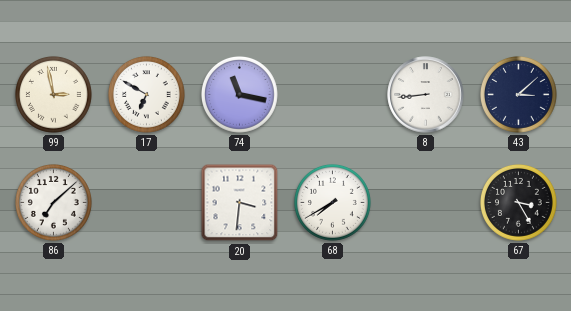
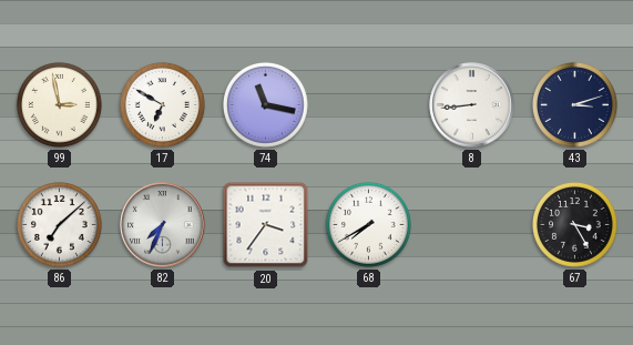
43: 3:08 -> 3:12 (574, 104)
82: none -> 7:34 (163, 225)
20: 3:31 -> 3:36 (266, 225)
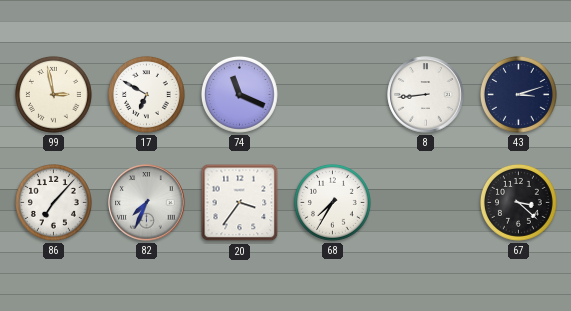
74: 11:17 -> 11:19 (239, 94)
86: 7:08 -> 7:07 (53, 202)
68: 7:40 -> 7:35 (332, 202)
67: 3:25 -> 3:22 (518, 202)
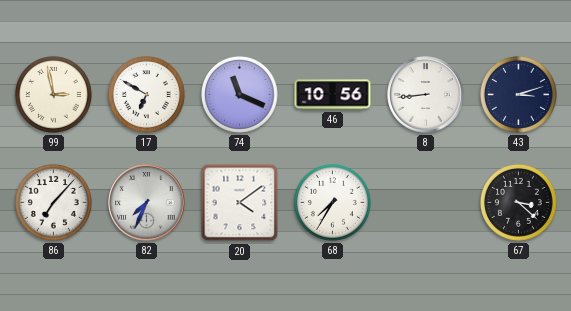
46: none -> 10:56 (333, 95)
20: 3:36 -> 4:09 (240, 203)
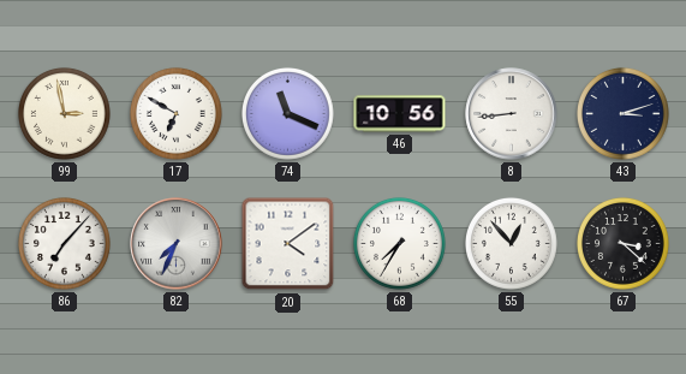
55: none -> 12:53 (511, 243)
